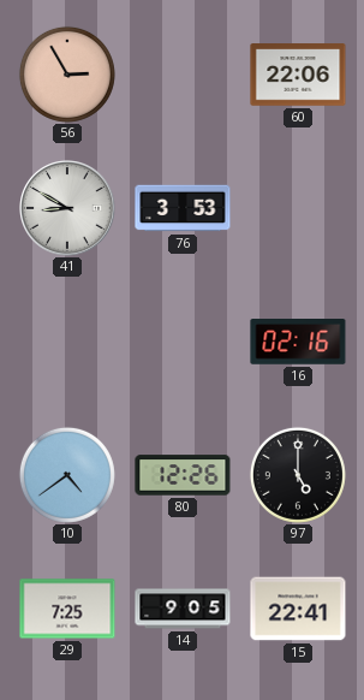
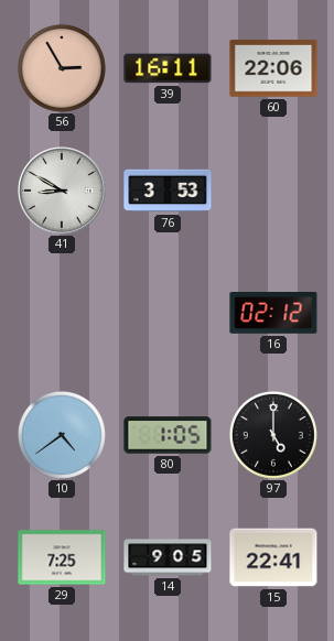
39: none -> 16:11 (168, 68)
16: 02:16 -> 02:12 (273, 313)
80: 12:26 -> 1:05 (168, 435)
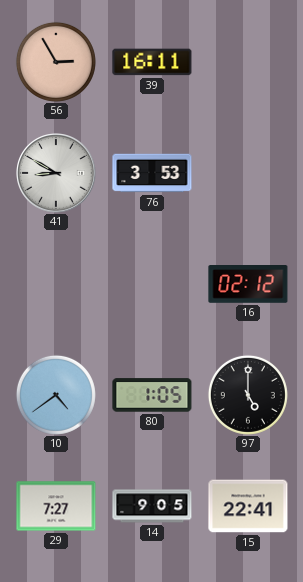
60: 22:06 -> none (273, 68)
29: 7:25 -> 7:27 (56, 506)
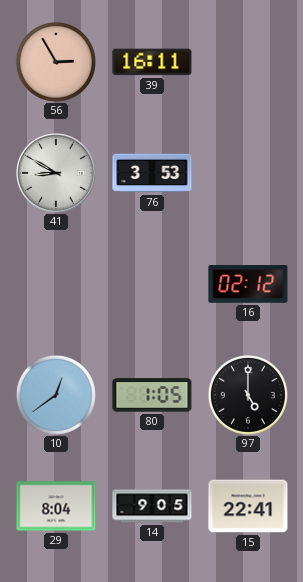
10: 4:39 -> 12:39 (56, 395)
29: 7:27 -> 8:04 (56, 506)
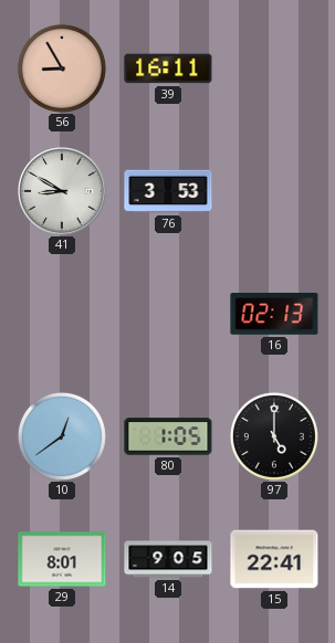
56: 2:55 -> 8:55 (62, 68)
16: 02:12 -> 02:13 (274, 314)
29: 8:04 -> 8:01 (62, 559)
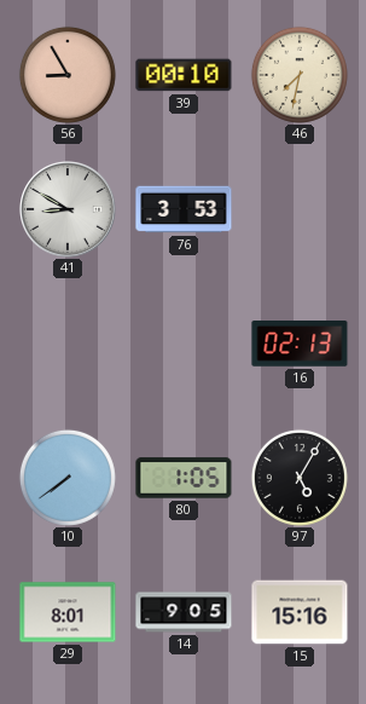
39: 16:11 -> 00:10 (184, 75)
46: none -> 7:32 (300, 75)
10: 12:39 -> 7:39 (68, 478)
97: 5:00 -> 5:05 (300, 478)
15: 22:41 -> 15:16 (300, 612)
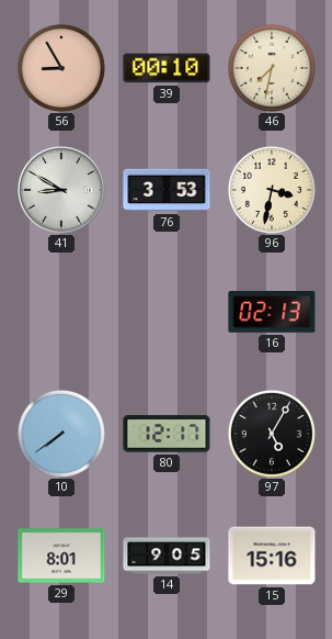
96: none -> 3:32 (272, 190)
80: 1:05 -> 12:17 (167, 434)
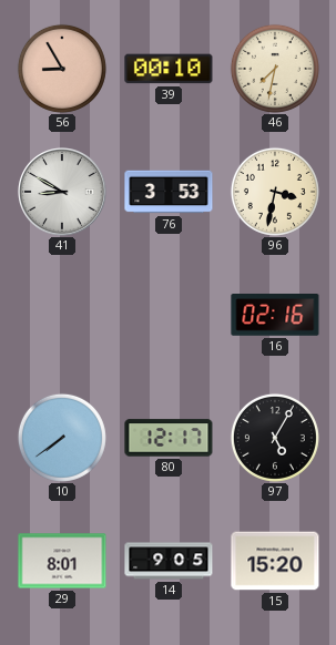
16: 02:13 -> 02:16 (275, 315)
15: 15:16 -> 15:20 (275, 561)
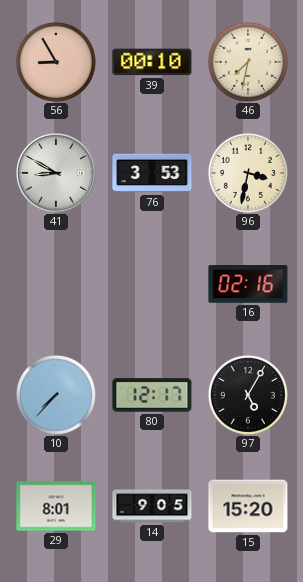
10: 7:39 -> 7:37 (56, 395)
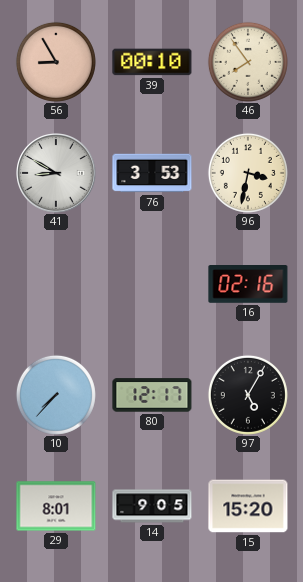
46: 7:32 -> 7:54 (248, 62)
